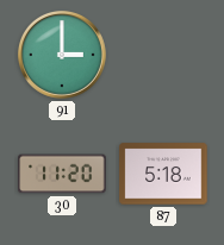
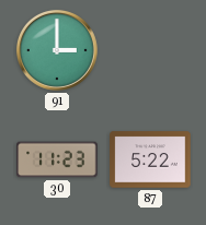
30: 11:20 -> 11:23 (57, 159)
87: 5:18 -> 5:22 (150, 159)
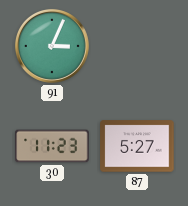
91: 3:00 -> 3:04 (52, 46)
87: 5:22 -> 5:27 (137, 146)
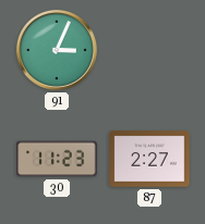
87: 5:27 -> 2:27 (149, 159)
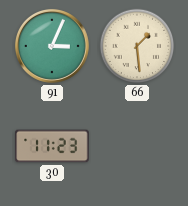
66: none -> 1:29 (137, 46)
87: 2:27 -> none (149, 159)
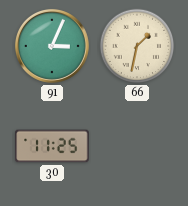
66: 1:29 -> 1:32 (137, 46)
30: 11:23 -> 11:25 (52, 146)
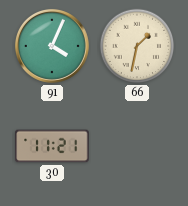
91: 3:04 -> 4:04 (52, 46)
30: 11:25 -> 11:21 (52, 146)
